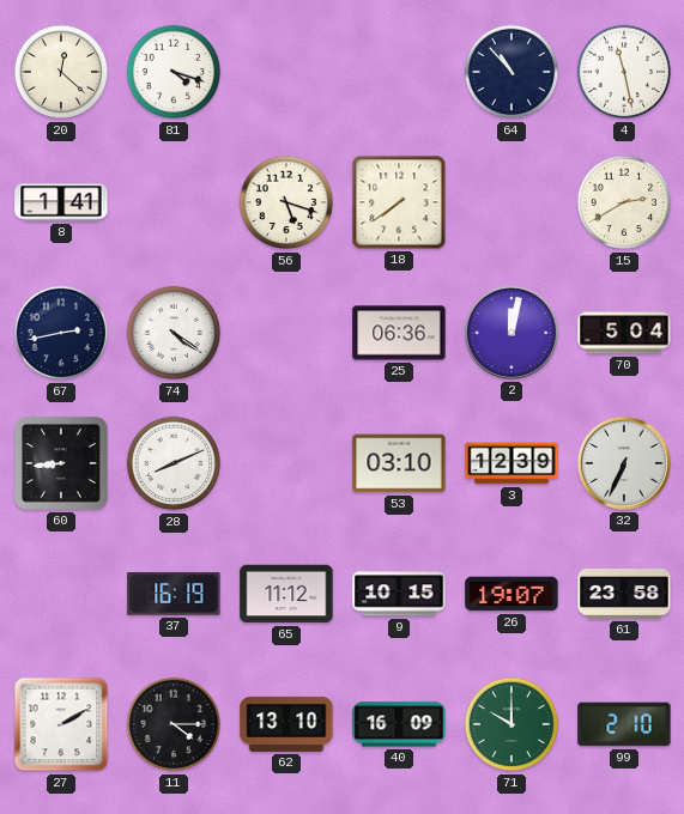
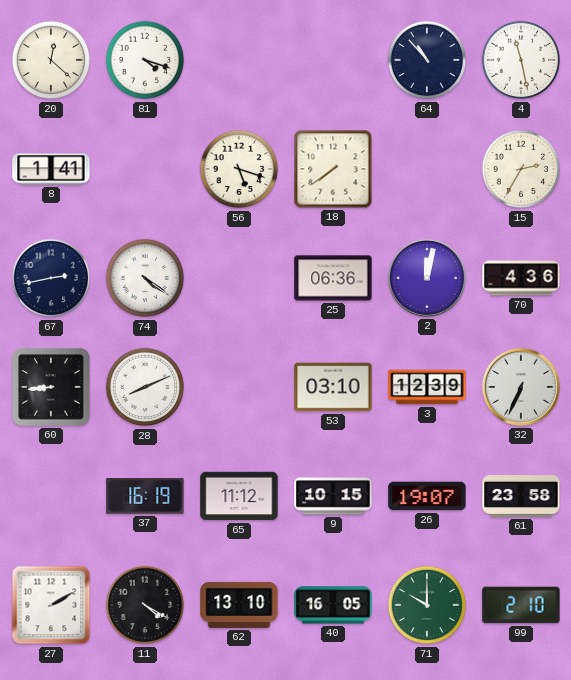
15: 2:40 -> 2:35 (521, 169)
70: 5:04 -> 4:36 (521, 278)
11: 4:15 -> 4:20 (145, 605)
40: 16:09 -> 16:05 (333, 605)
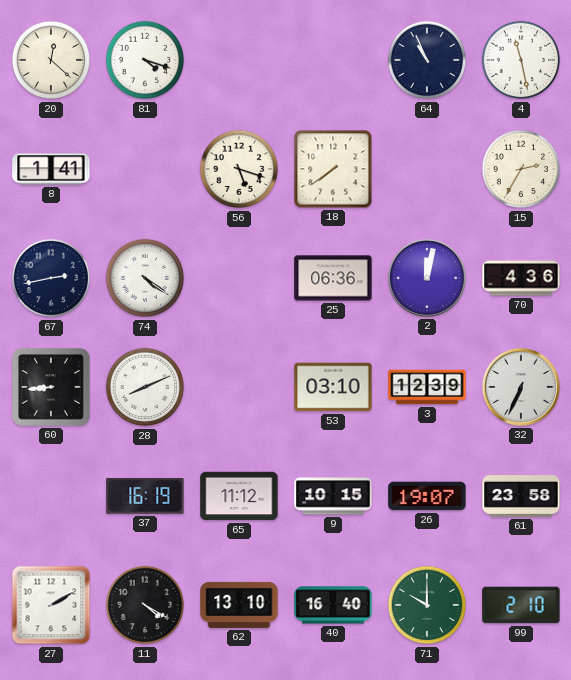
64: 10:53 -> 10:56 (427, 60)
40: 16:05 -> 16:40 (333, 605)
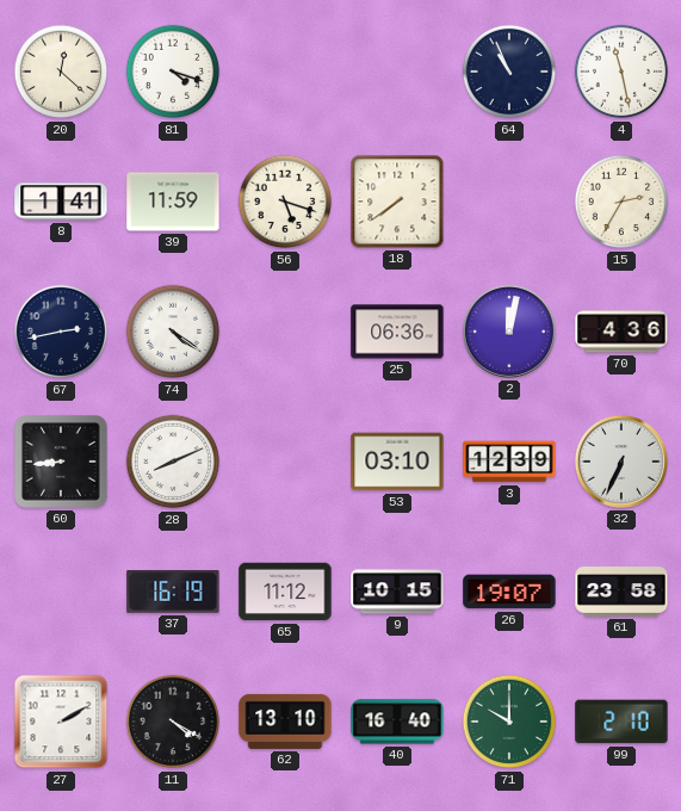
39: none -> 11:59 (173, 202)
